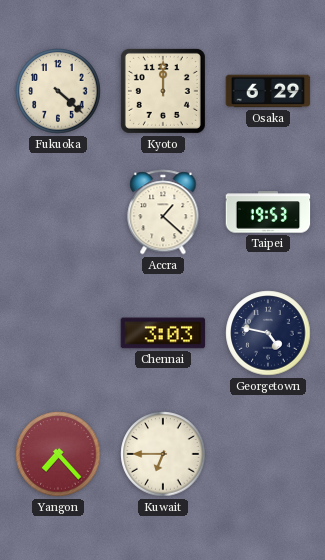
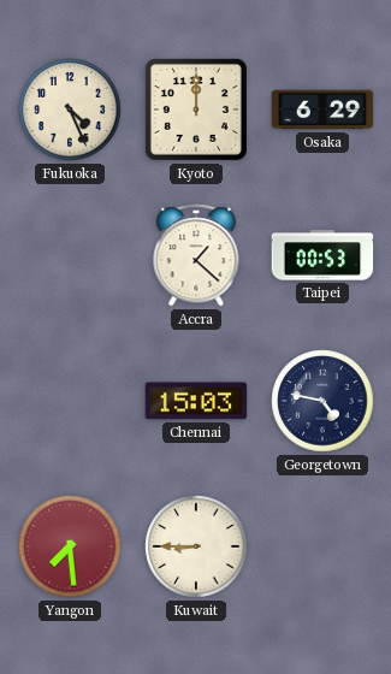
Fukuoka: 4:22 -> 4:26 (70, 110)
Taipei: 19:53 -> 00:53 (322, 255)
Chennai: 3:03 -> 15:03 (196, 401)
Yangon: 7:23 -> 7:29 (70, 546)
Kuwait: 6:45 -> 8:45 (196, 546)
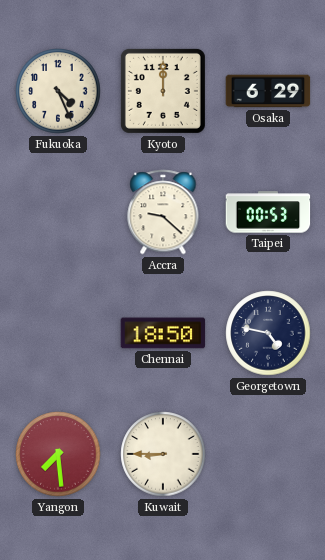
Accra: 1:22 -> 9:22 (163, 212)
Chennai: 15:03 -> 18:50 (163, 333)
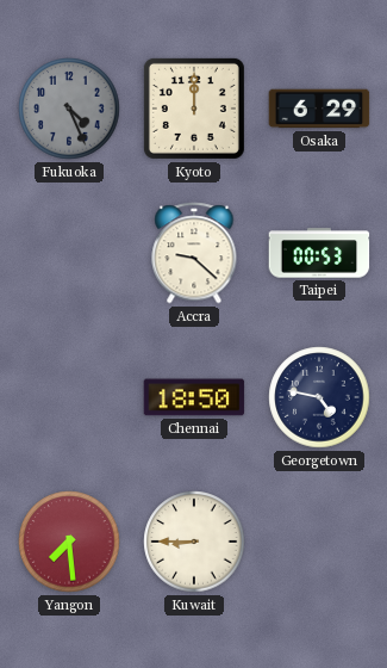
Fukuoka dial: cream -> grey (69, 109)
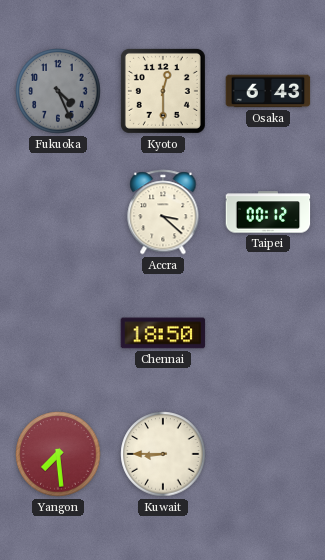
Kyoto: 12:00 -> 12:30 (163, 91)
Osaka: 6:29 -> 6:43 (268, 91)
Accra: 9:22 -> 3:22 (163, 212)
Taipei: 00:53 -> 00:12 (268, 212)
Georgetown: 4:47 -> none (319, 397)
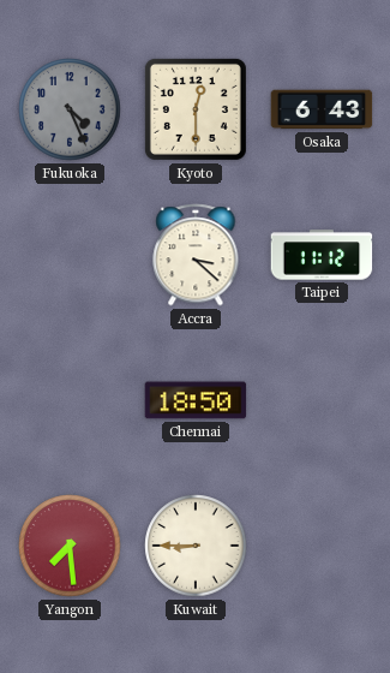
Taipei: 00:12 -> 11:12 (322, 255)
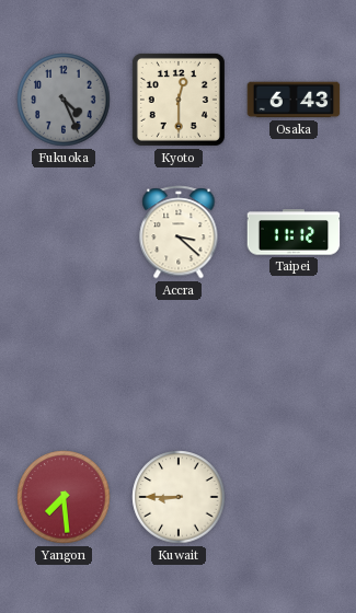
Chennai: 18:50 -> none (196, 400)
